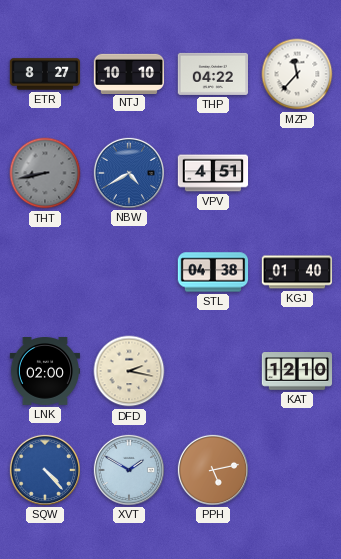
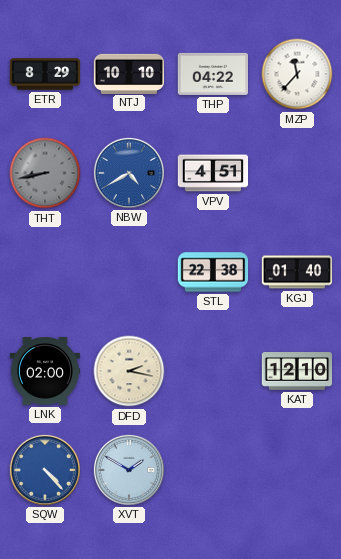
ETR: 8:27 -> 8:29 (45, 74)
STL: 04:38 -> 22:38 (213, 272)
PPH: 5:13 -> none (213, 469)
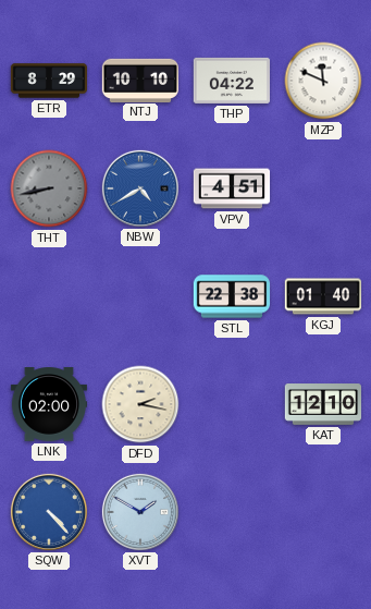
MZP: 11:37 -> 11:49 (323, 81)
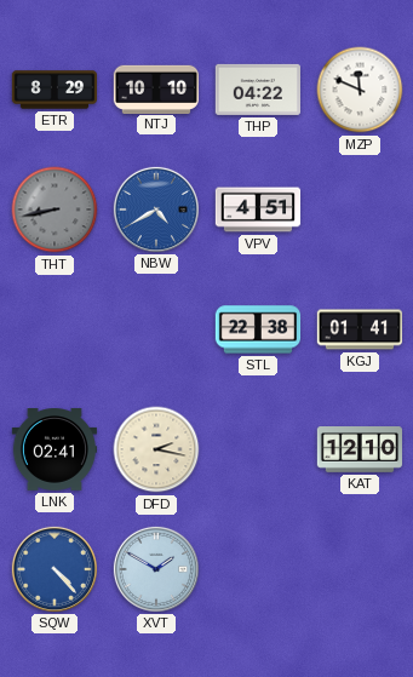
KGJ: 01:40 -> 01:41 (360, 329)
LNK: 02:00 -> 02:41 (55, 451)
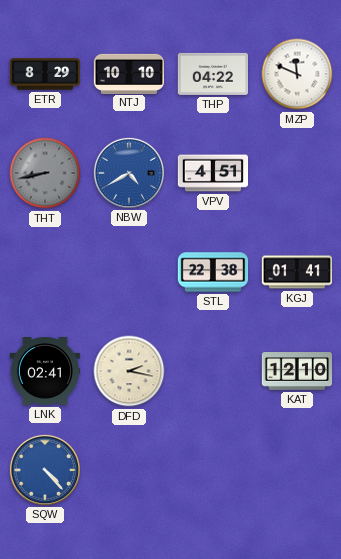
XVT: 1:50 -> none (156, 568)
